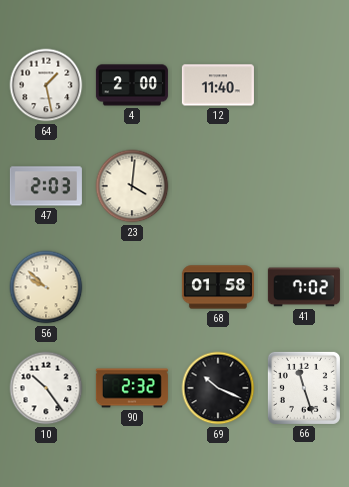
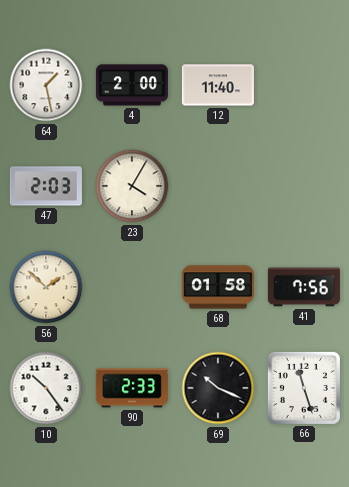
23: 4:01 -> 4:05 (132, 186)
56: 9:52 -> 1:52 (46, 287)
41: 7:02 -> 7:56 (304, 287)
90: 2:32 -> 2:33 (132, 388)
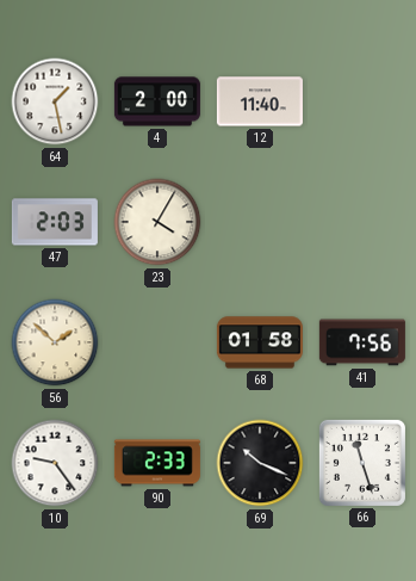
10: 10:24 -> 9:24 (55, 463)
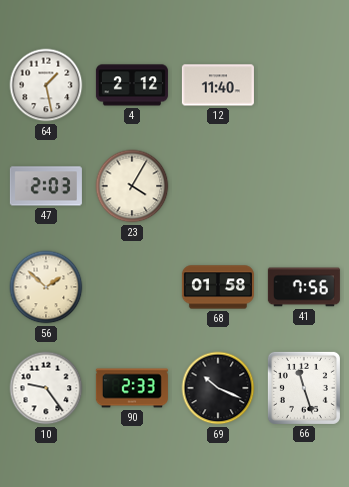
4: 2:00 -> 2:12 (132, 85)
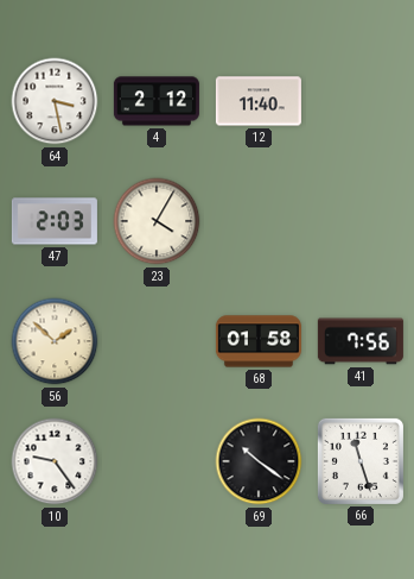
64: 1:28 -> 3:28 (55, 101)
90: 2:33 -> none (132, 388)
69: 10:19 -> 10:21 (259, 461)
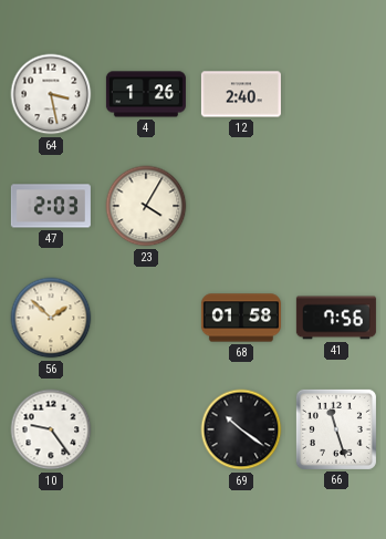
4: 2:12 -> 1:26 (146, 94)
12: 11:40 -> 2:40 (241, 94)
